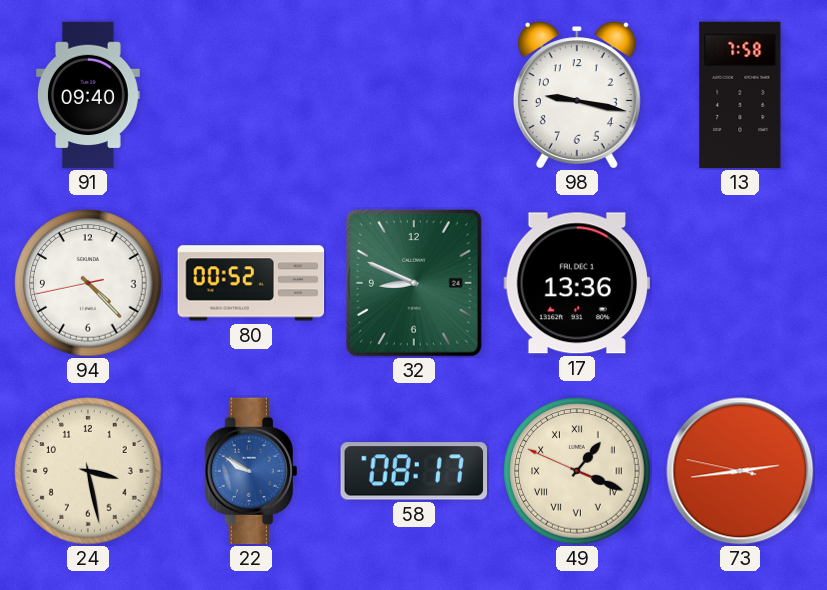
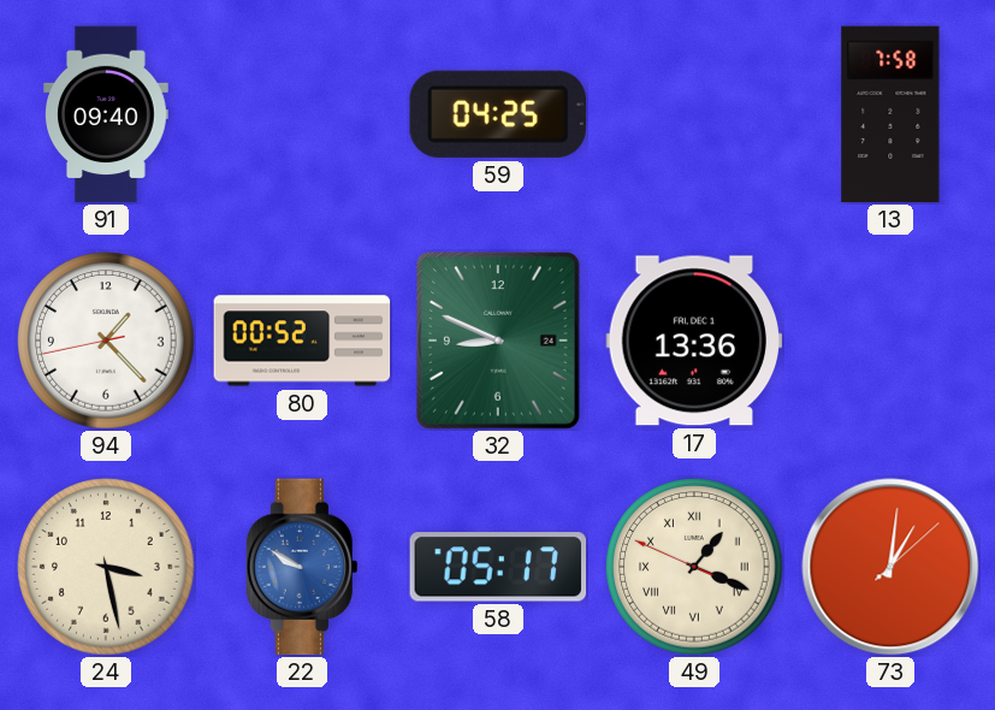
59: none -> 04:25 (498, 114)
98: 9:17 -> none (577, 95)
94: 4:22 -> 1:22 (106, 341)
58: 08:17 -> 05:17 (497, 567)
73: 2:43 -> 1:01 (890, 567)
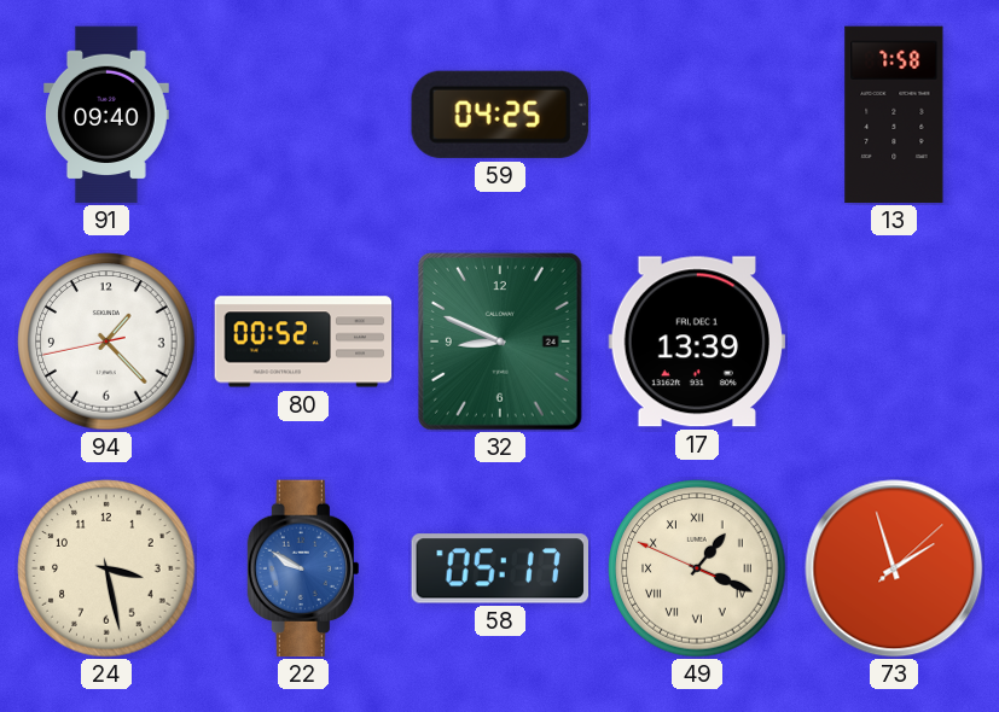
17: 13:36 -> 13:39 (697, 342)
73: 1:01 -> 1:57 (894, 568)
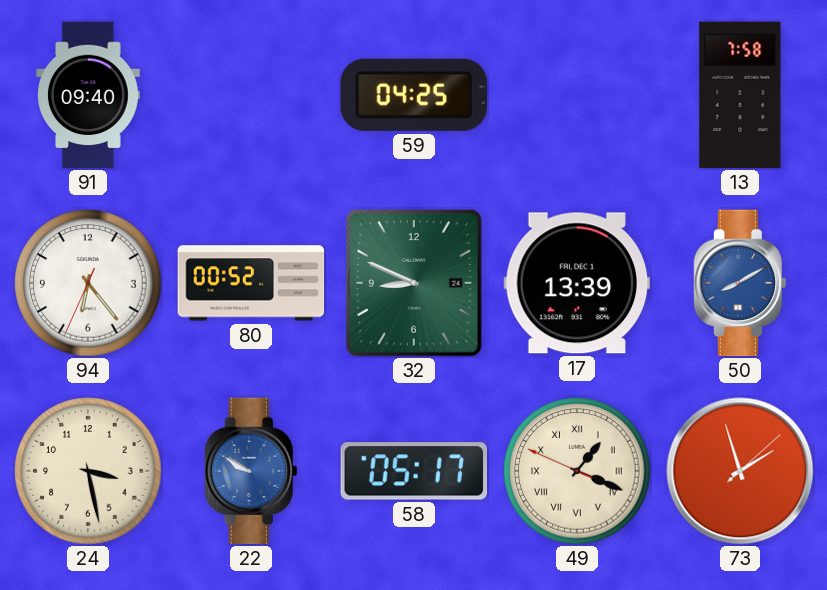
94: 1:22 -> 6:23 (88, 283)
50: none -> 8:10 (739, 283)
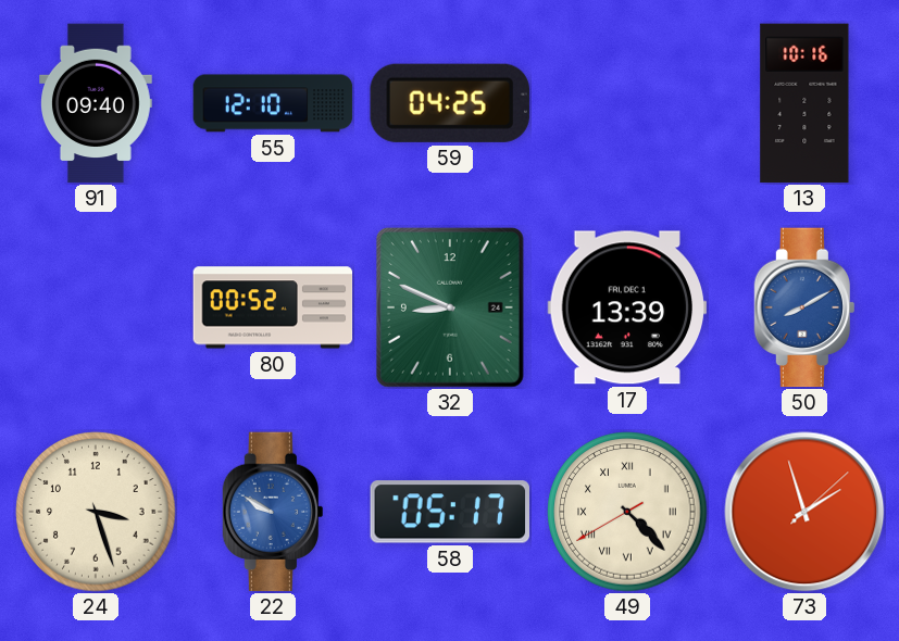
55: none -> 12:10 (273, 103)
13: 7:58 -> 10:16 (804, 103)
94: 6:23 -> none (88, 283)
24: 3:28 -> 3:27 (96, 512)
49: 1:18 -> 4:22 (627, 512)
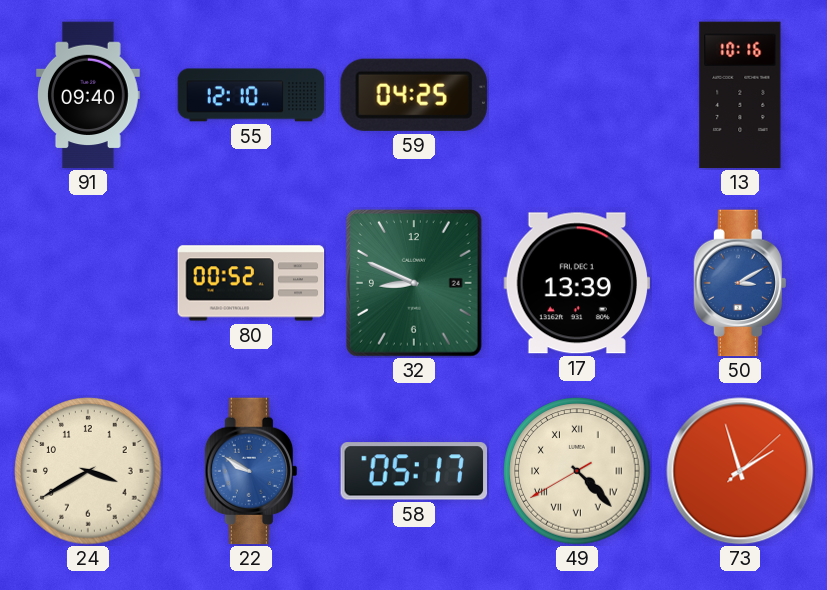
50: 8:10 -> 3:10 (739, 283)
24: 3:27 -> 3:40 (88, 471)
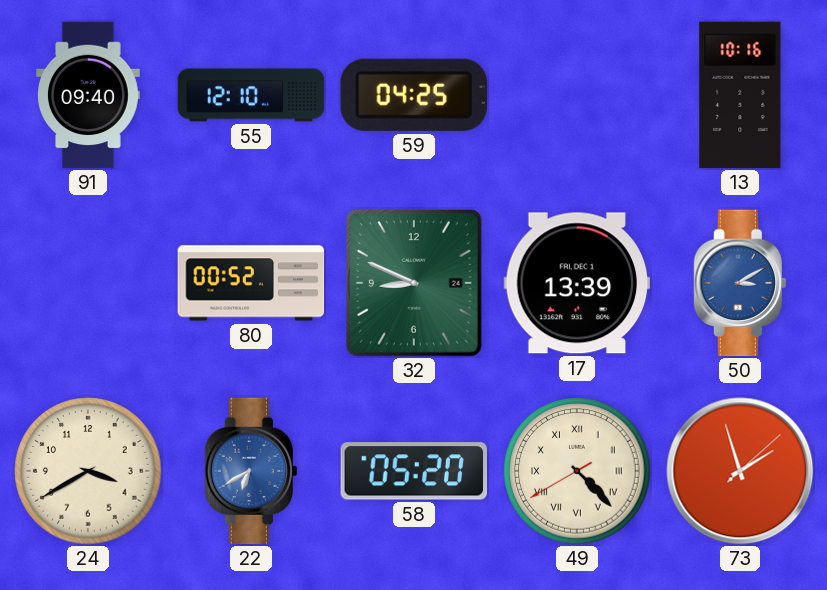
22: 9:50 -> 6:40 (250, 471)
58: 05:17 -> 05:20 (413, 471)
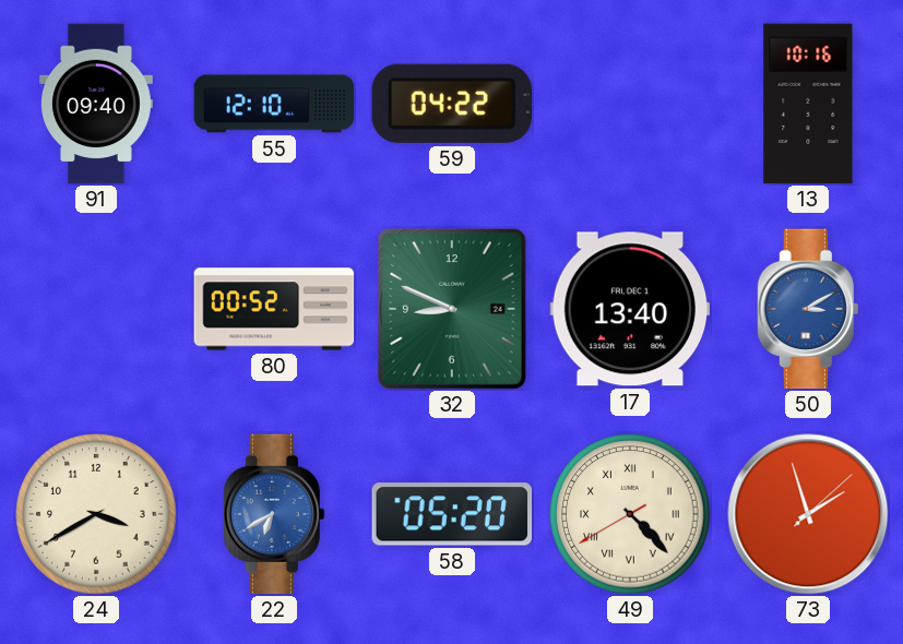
59: 04:25 -> 04:22 (452, 104)
17: 13:39 -> 13:40 (630, 309)
